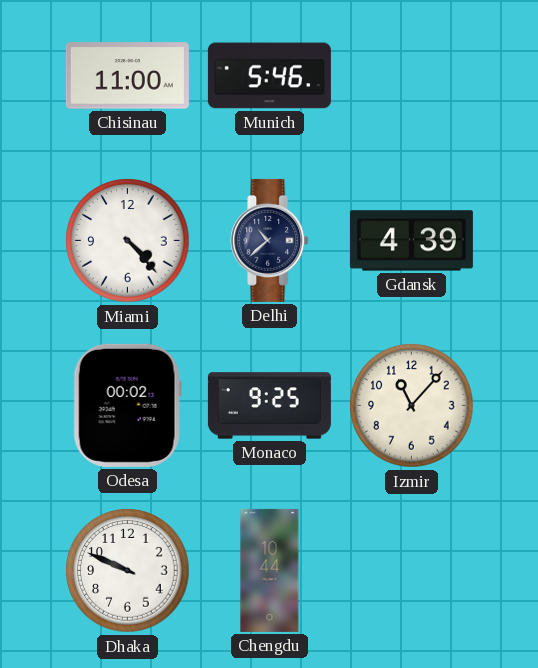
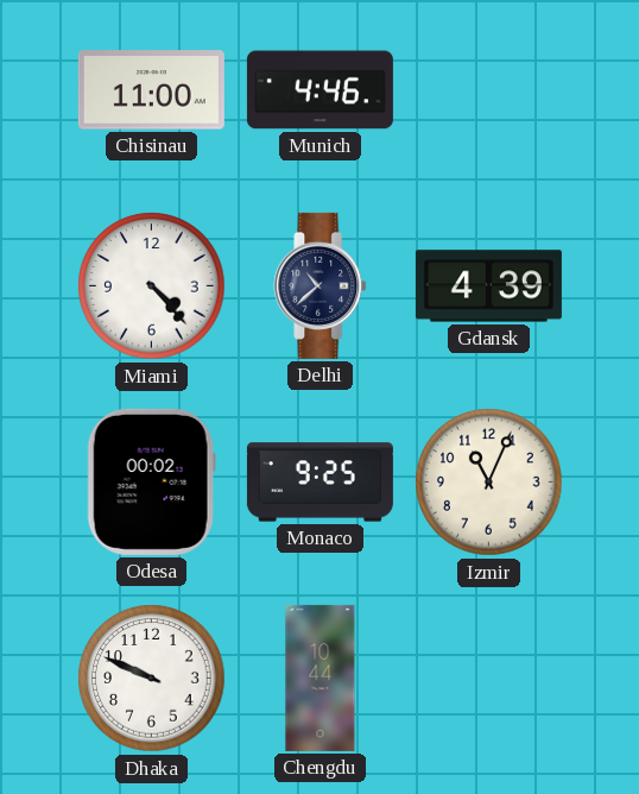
Munich: 5:46 -> 4:46 (319, 90)
Izmir: 11:07 -> 11:04 (489, 483)
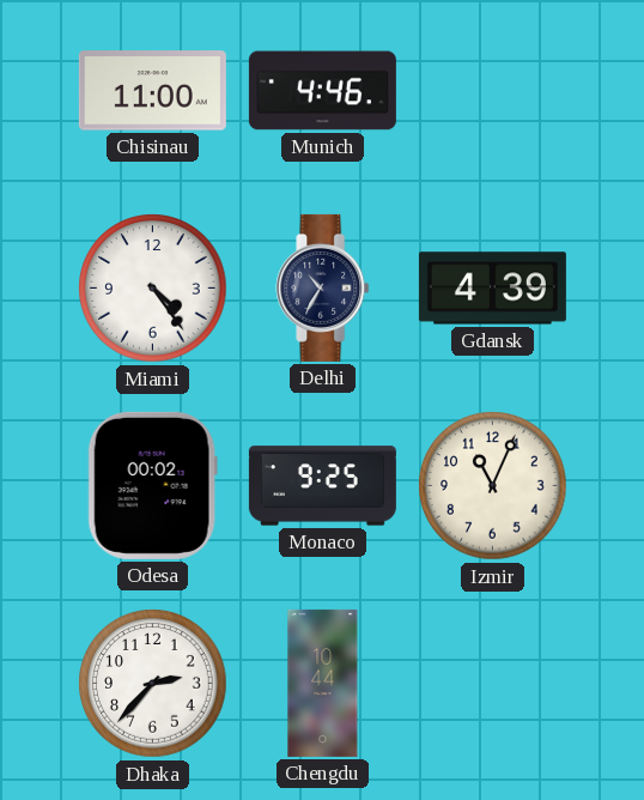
Miami: 4:23 -> 4:24 (153, 289)
Delhi: 10:38 -> 10:35 (323, 287)
Dhaka: 9:49 -> 2:37 (153, 684)
